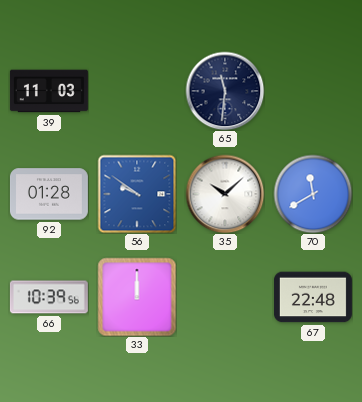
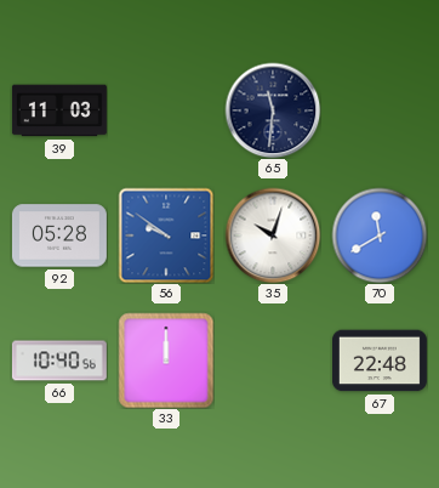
92: 01:28 -> 05:28 (59, 236)
35: 10:08 -> 10:03 (273, 236)
66: 10:39 -> 10:40 (59, 361)
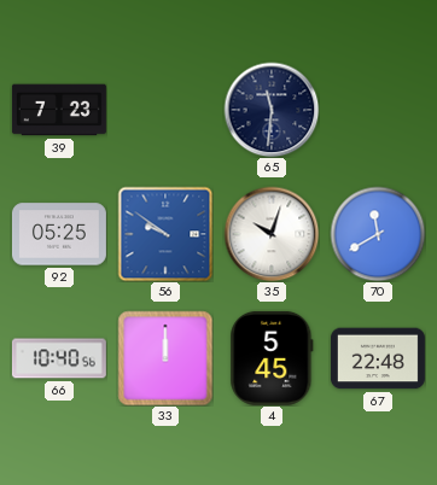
39: 11:03 -> 7:23 (59, 110)
92: 05:28 -> 05:25 (59, 234)
4: none -> 5:45 (272, 358)
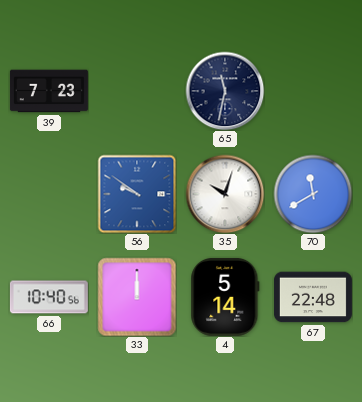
65: 11:31 -> 11:32 (225, 91)
92: 05:25 -> none (59, 234)
4: 5:45 -> 5:14 (225, 297)
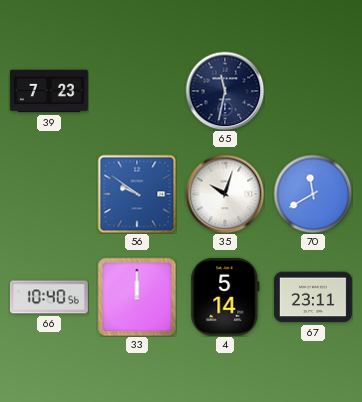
67: 22:48 -> 23:11 (313, 297)
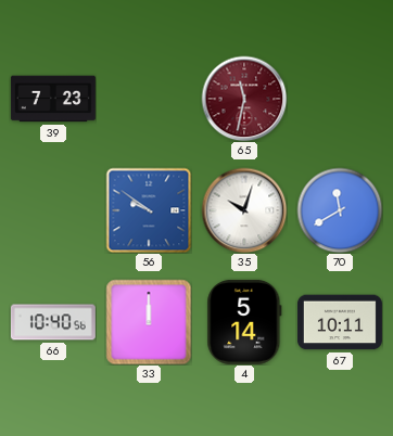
65 dial: navy -> burgundy (244, 99)
67: 23:11 -> 10:11 (340, 322)
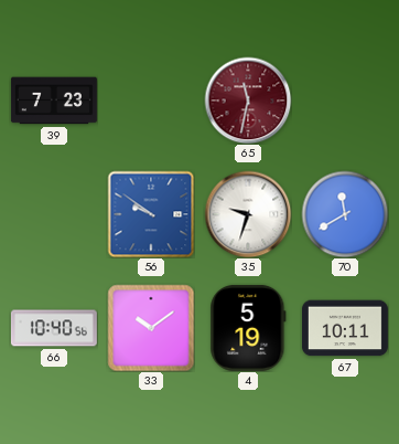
35: 10:03 -> 9:33 (248, 214)
33: 12:00 -> 10:09 (151, 328)
4: 5:14 -> 5:19 (248, 328)
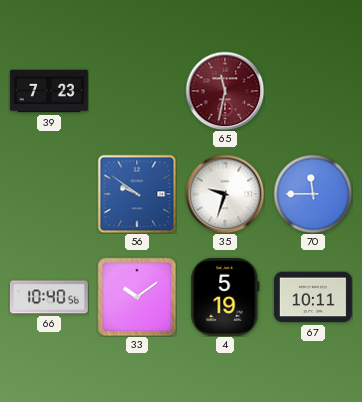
70: 11:40 -> 11:45 (313, 194)
